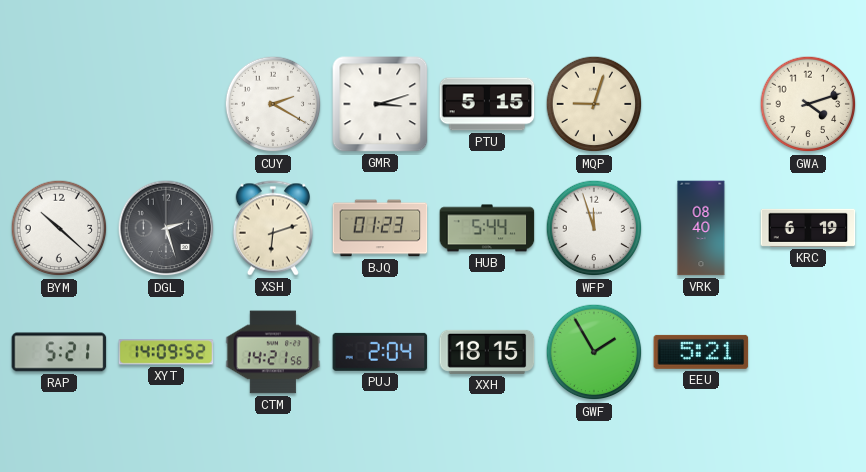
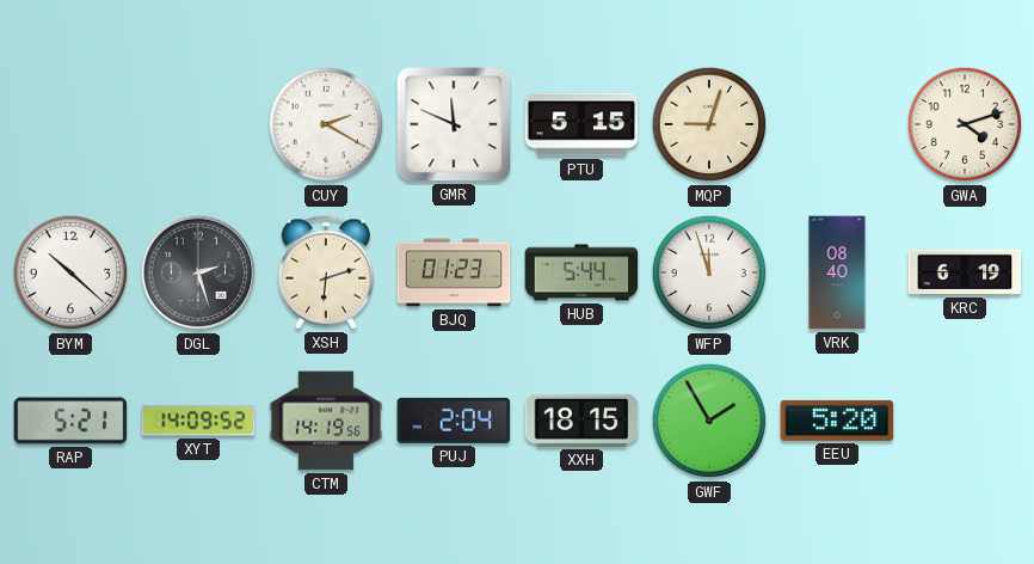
GMR: 3:12 -> 11:49 (454, 124)
CTM: 14:21 -> 14:19 (326, 421)
EEU: 5:21 -> 5:20 (837, 421)
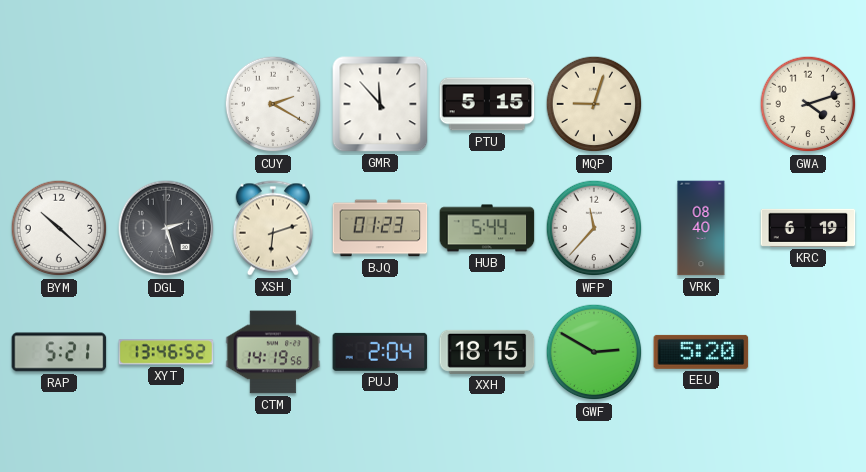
GMR: 11:49 -> 11:53 (380, 104)
WFP: 11:57 -> 11:37 (594, 228)
XYT: 14:09 -> 13:46 (166, 352)
GWF: 1:55 -> 2:50 (594, 352)
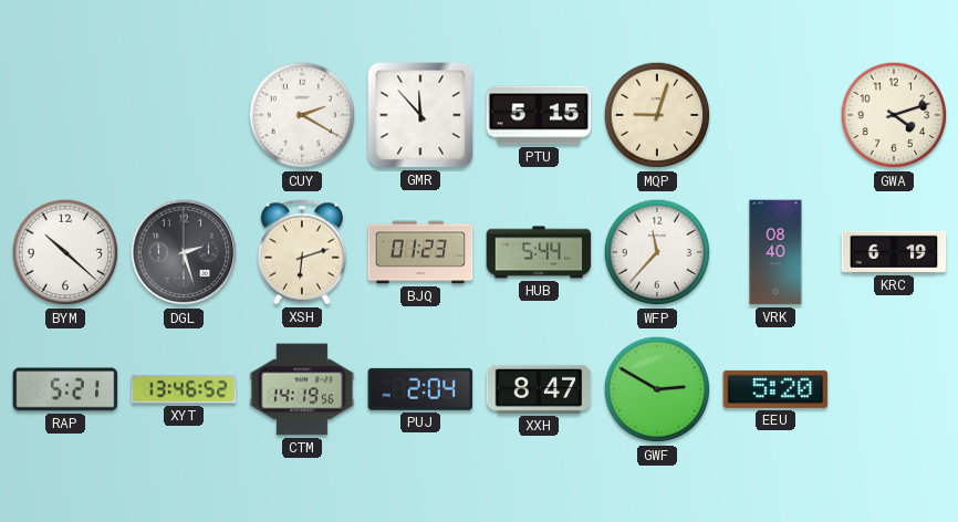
XXH: 18:15 -> 8:47 (539, 389)
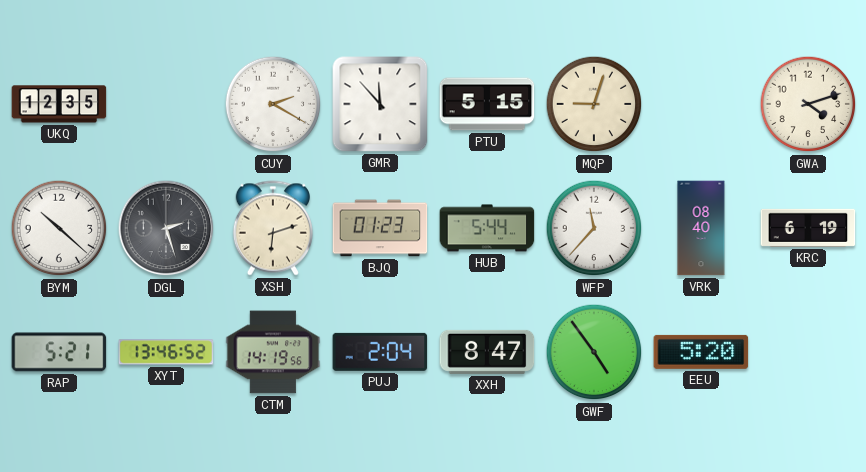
UKQ: none -> 12:35 (59, 104)
GWF: 2:50 -> 4:54 (594, 352)
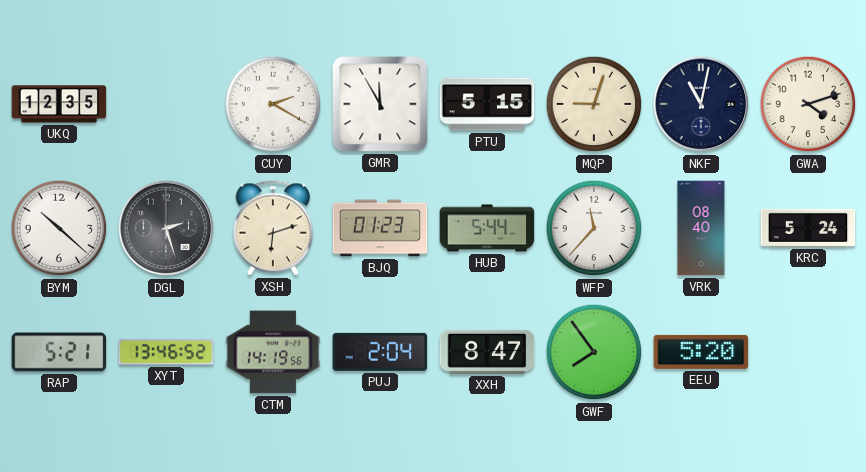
GMR: 11:53 -> 11:55 (380, 104)
NKF: none -> 11:02 (701, 104)
KRC: 6:19 -> 5:24 (808, 228)
GWF: 4:54 -> 7:54 (594, 352)
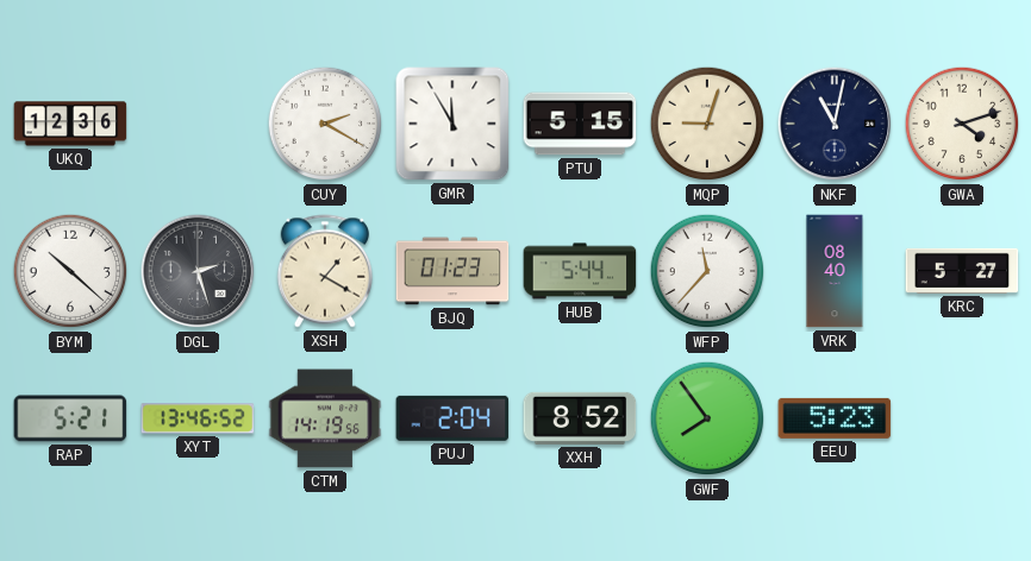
UKQ: 12:35 -> 12:36 (70, 124)
XSH: 6:12 -> 1:20 (325, 271)
KRC: 5:24 -> 5:27 (962, 271)
XXH: 8:47 -> 8:52 (580, 418)
EEU: 5:20 -> 5:23 (835, 418)
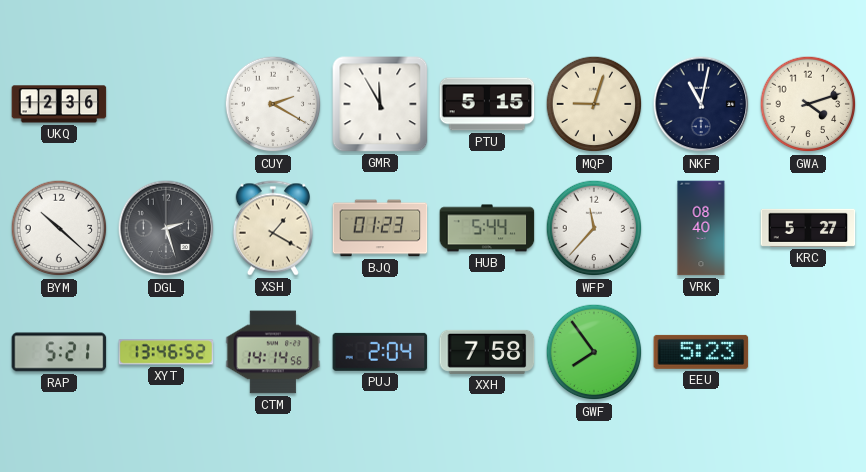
CTM: 14:19 -> 14:14 (273, 352)
XXH: 8:52 -> 7:58 (487, 352)
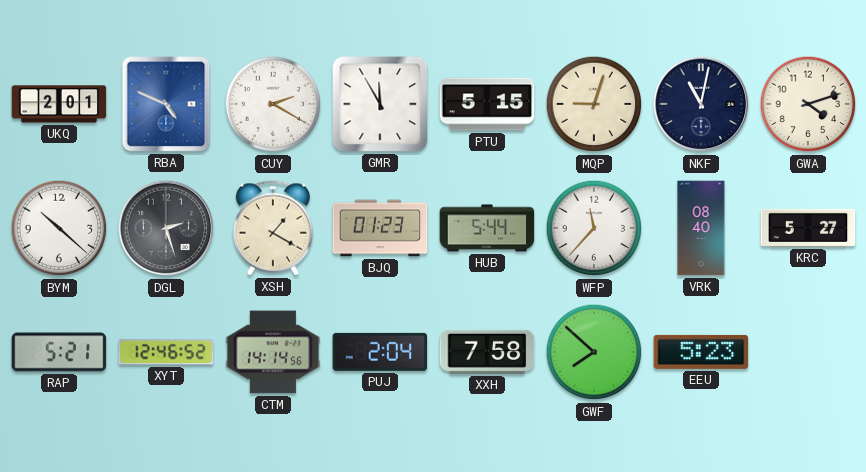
UKQ: 12:36 -> 2:01 (59, 104)
RBA: none -> 4:49 (166, 104)
XYT: 13:46 -> 12:46 (166, 352)
GWF: 7:54 -> 7:52 (594, 352)
